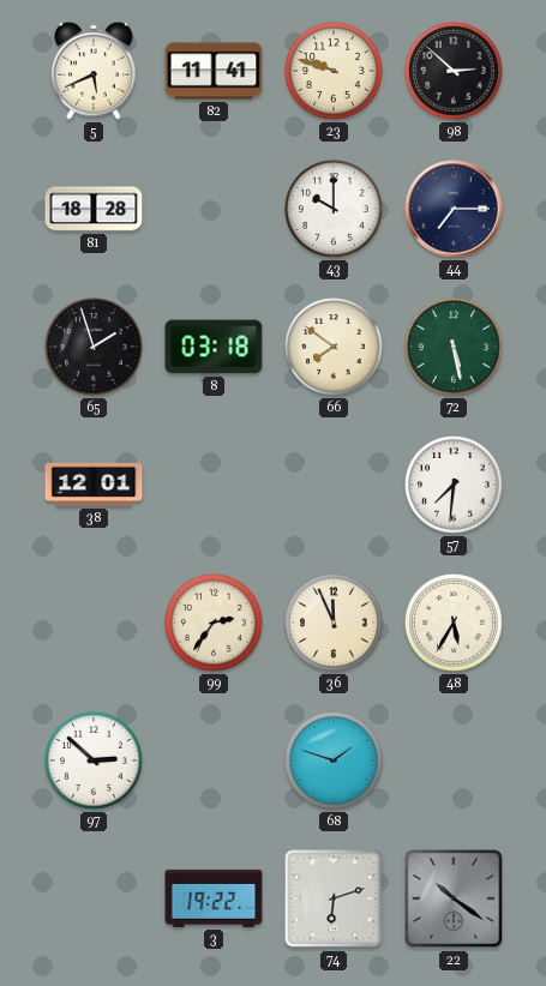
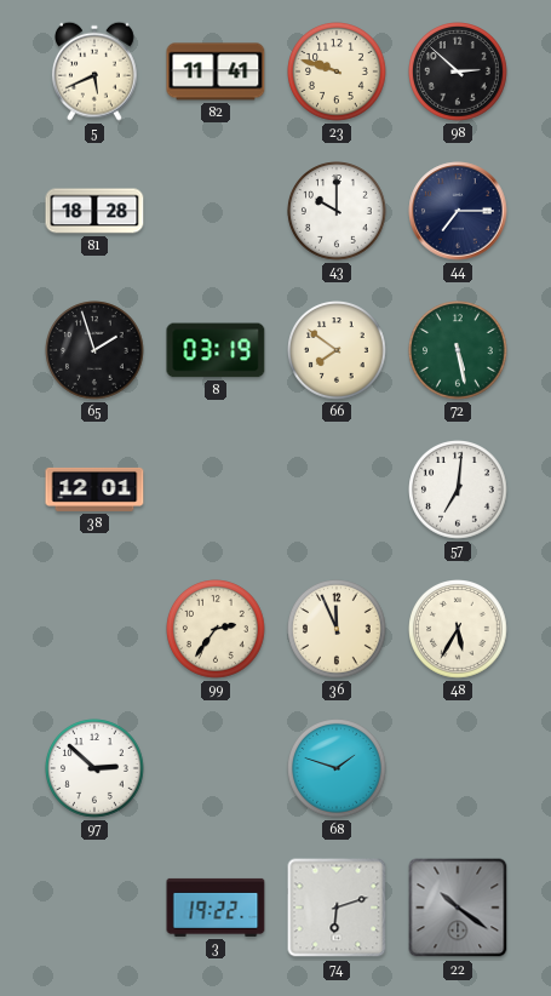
8: 03:18 -> 03:19 (216, 350)
57: 7:31 -> 7:01 (459, 491)
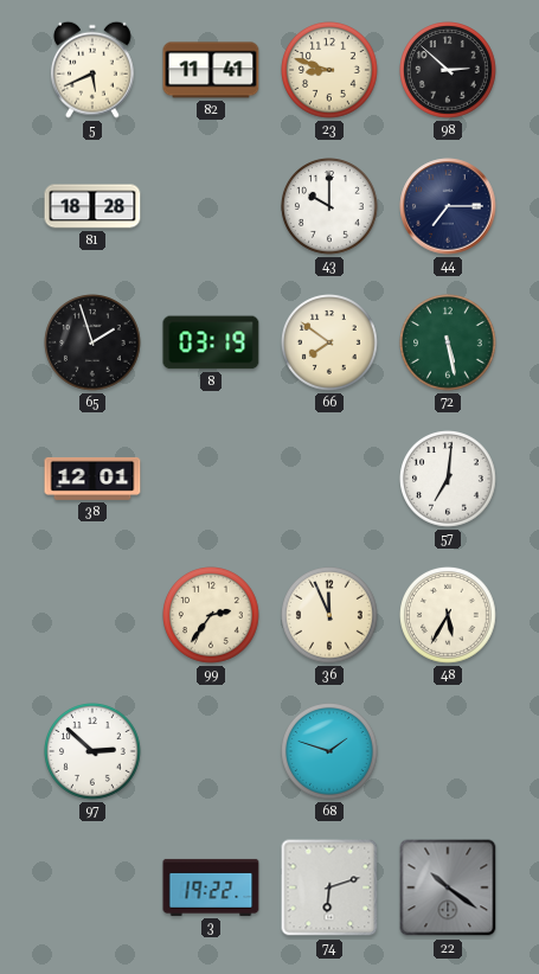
23: 9:48 -> 8:48 (331, 71)
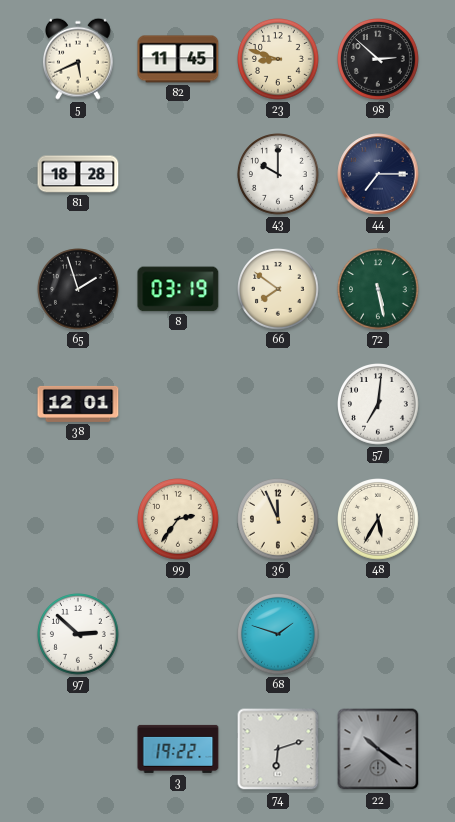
82: 11:41 -> 11:45 (178, 59)
